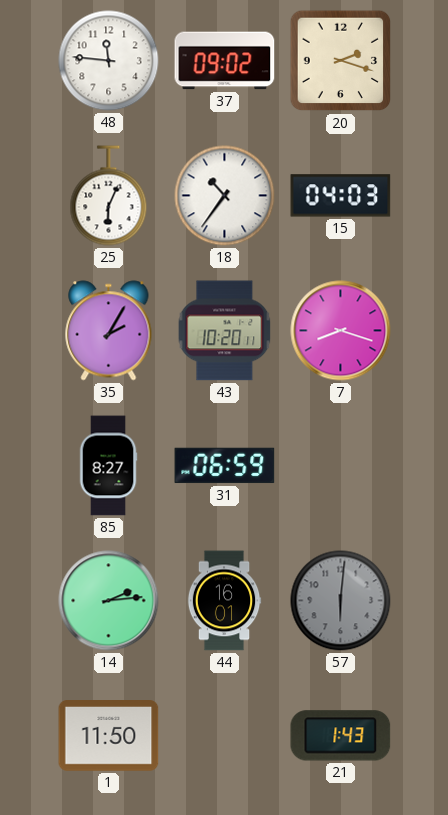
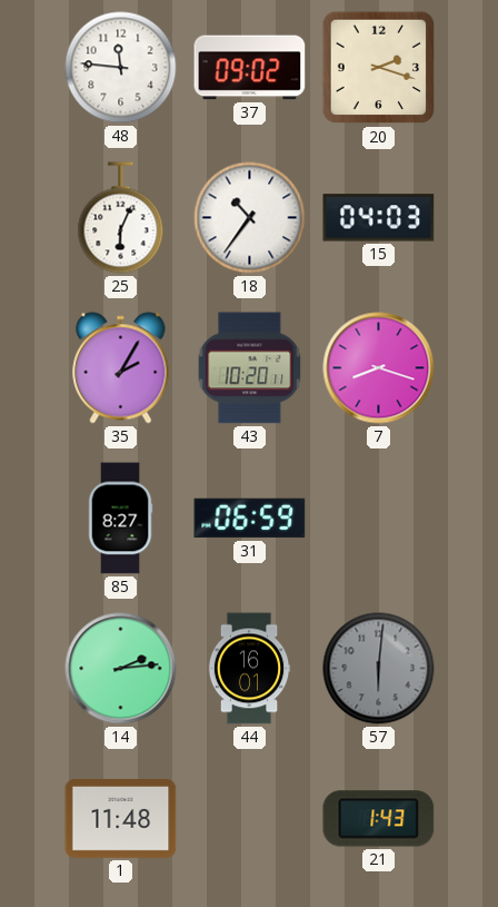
1: 11:50 -> 11:48 (121, 819)
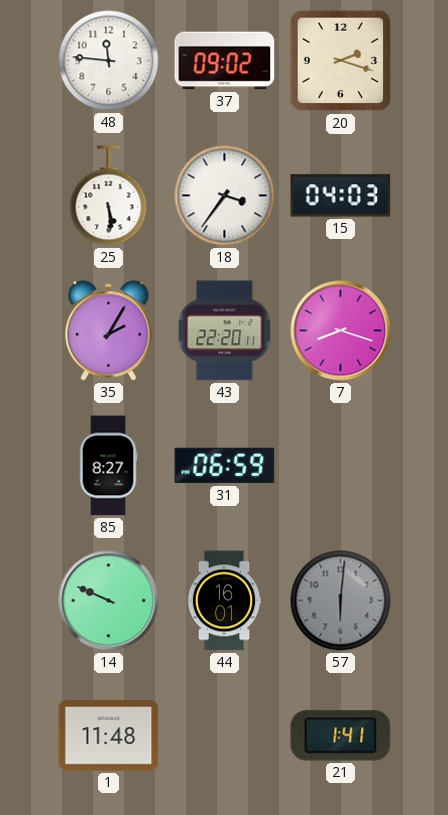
25: 6:04 -> 5:29 (109, 196)
18: 10:36 -> 3:36 (225, 196)
43: 10:20 -> 22:20 (225, 331)
14: 2:14 -> 9:49 (109, 601)
21: 1:43 -> 1:41 (341, 736)
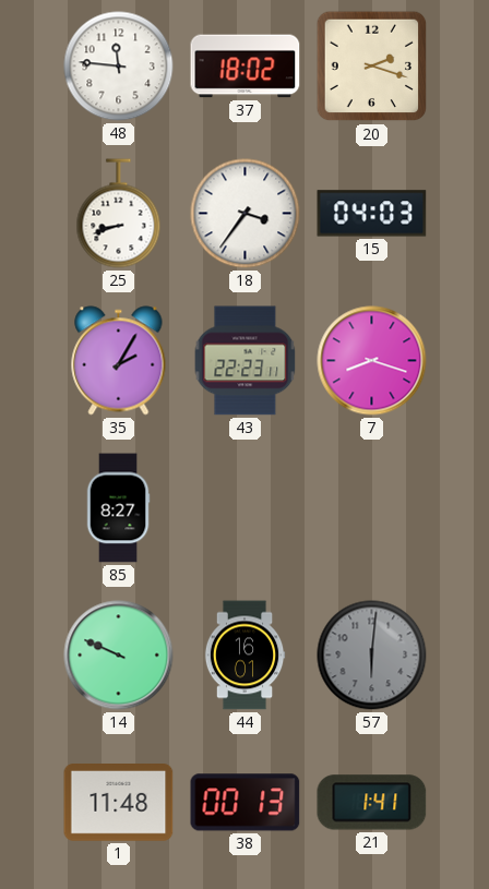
37: 09:02 -> 18:02 (246, 67)
25: 5:29 -> 8:42 (119, 214)
43: 22:20 -> 22:23 (246, 361)
31: 06:59 -> none (225, 466)
38: none -> 00:13 (246, 803)
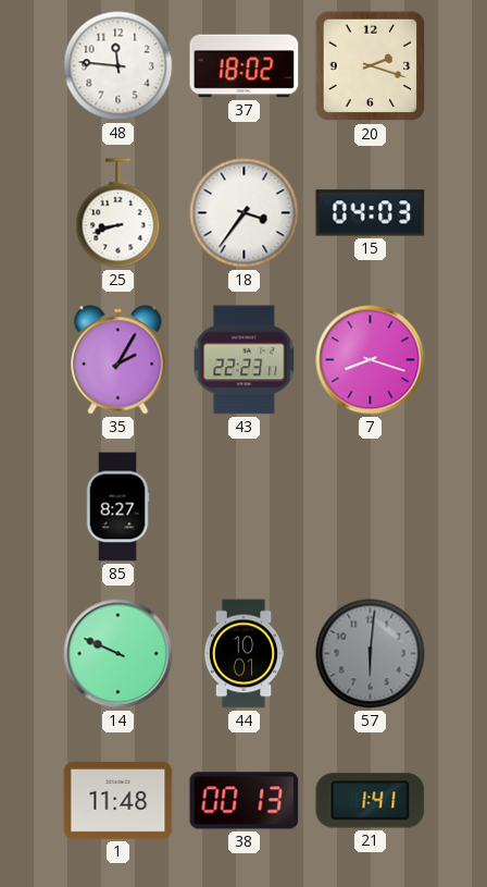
44: 16:01 -> 10:01 (243, 654)
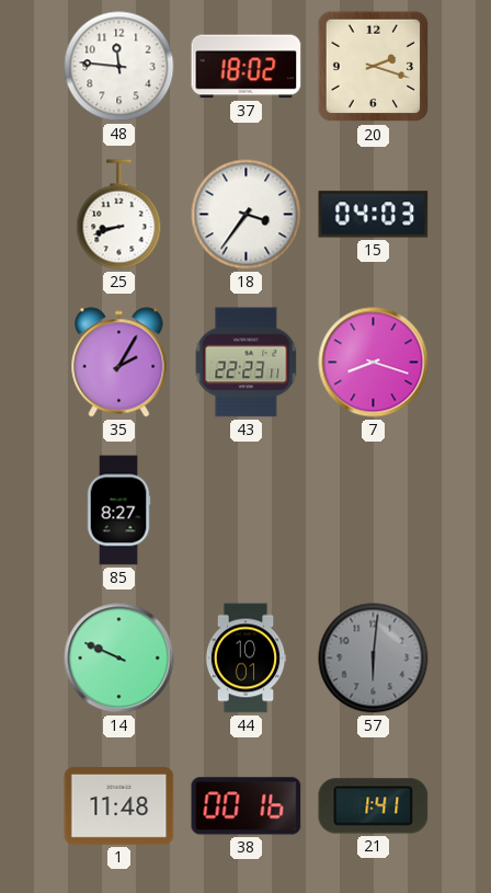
38: 00:13 -> 00:16 (247, 806)
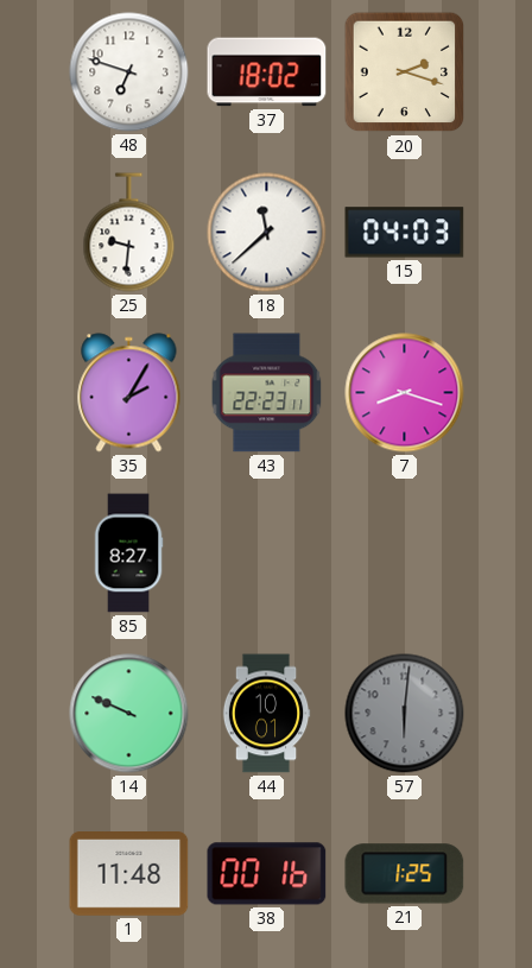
48: 11:46 -> 6:48 (129, 72)
25: 8:42 -> 9:31 (129, 233)
18: 3:36 -> 11:38 (267, 233)
21: 1:41 -> 1:25 (405, 874)
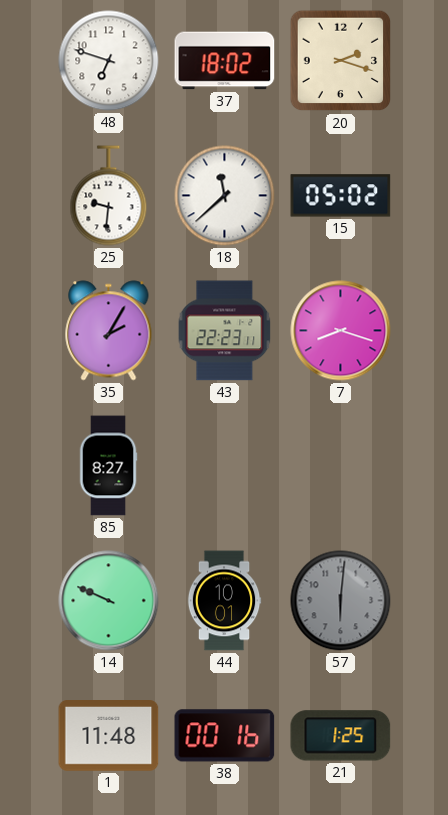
15: 04:03 -> 05:02 (341, 196)
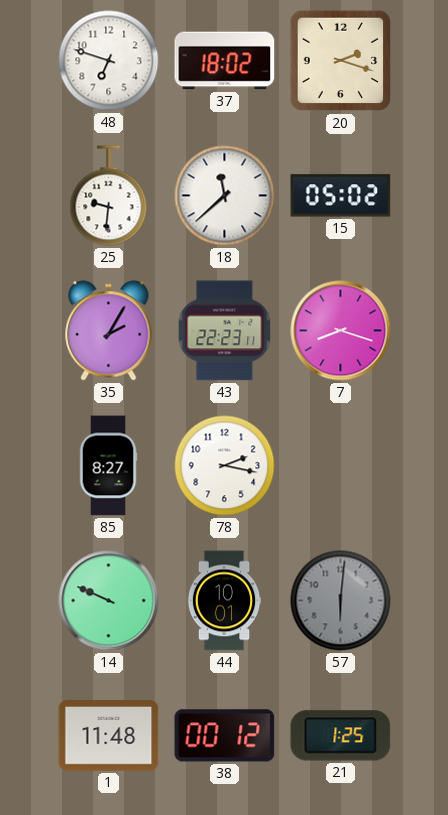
78: none -> 2:17 (225, 466)
38: 00:16 -> 00:12 (225, 736)
